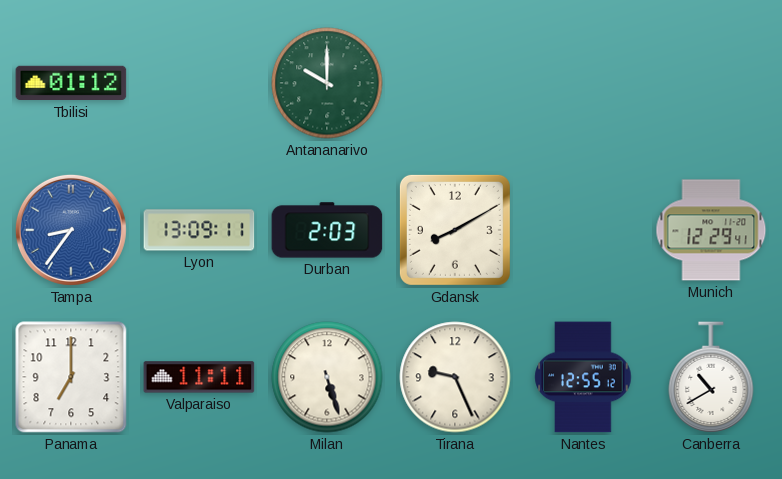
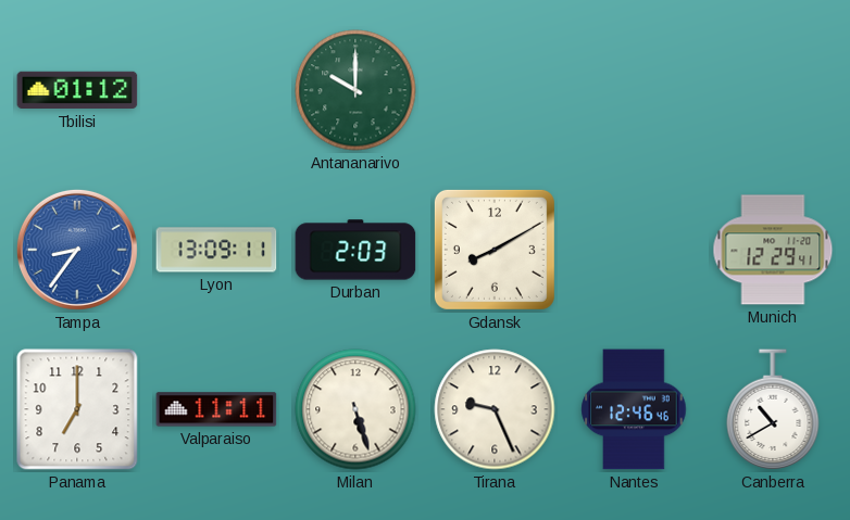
Nantes: 12:55 -> 12:46 (634, 409)
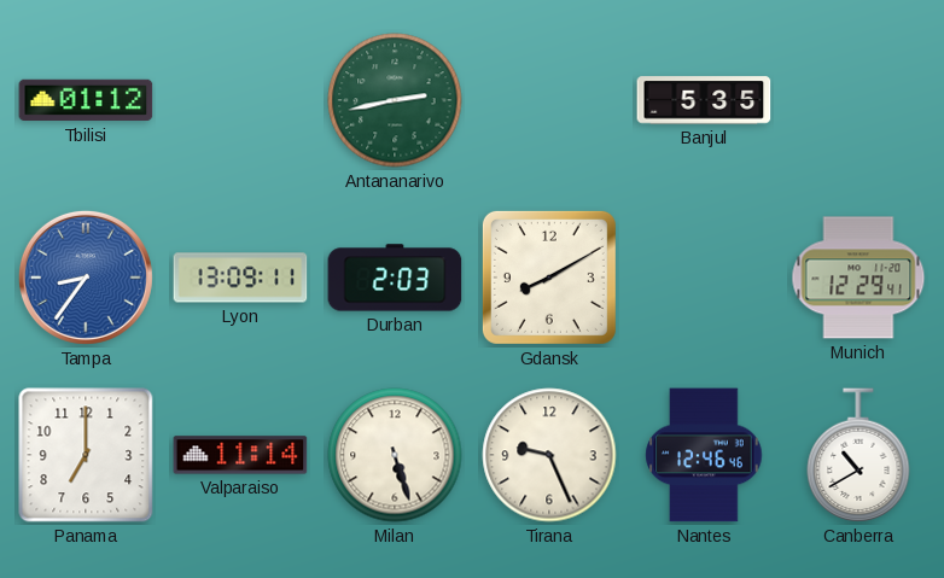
Antananarivo: 10:00 -> 2:43 (395, 100)
Banjul: none -> 5:35 (704, 100)
Valparaiso: 11:11 -> 11:14 (240, 455)
